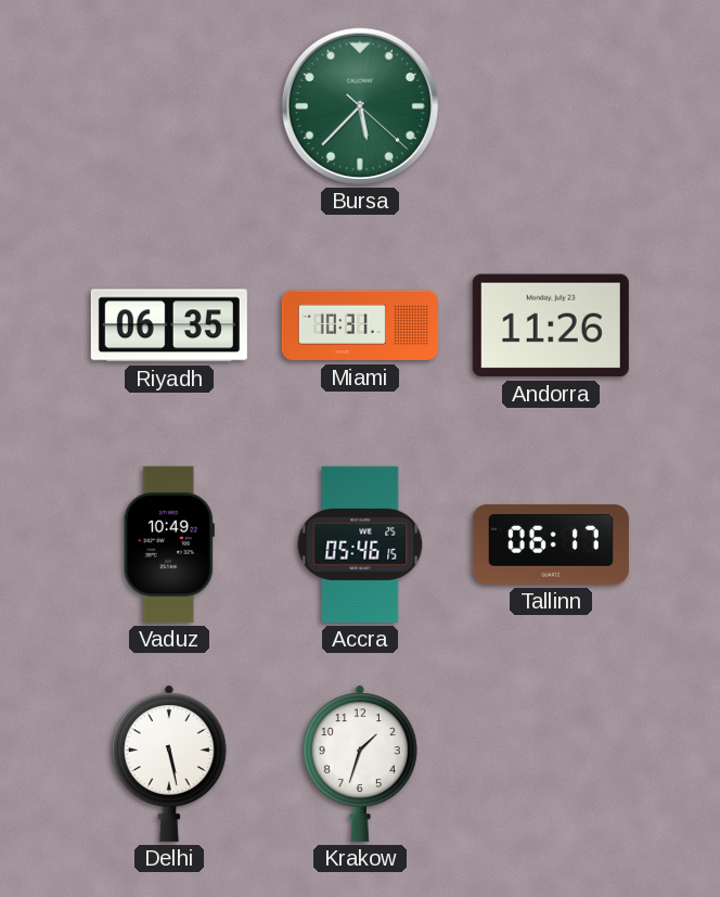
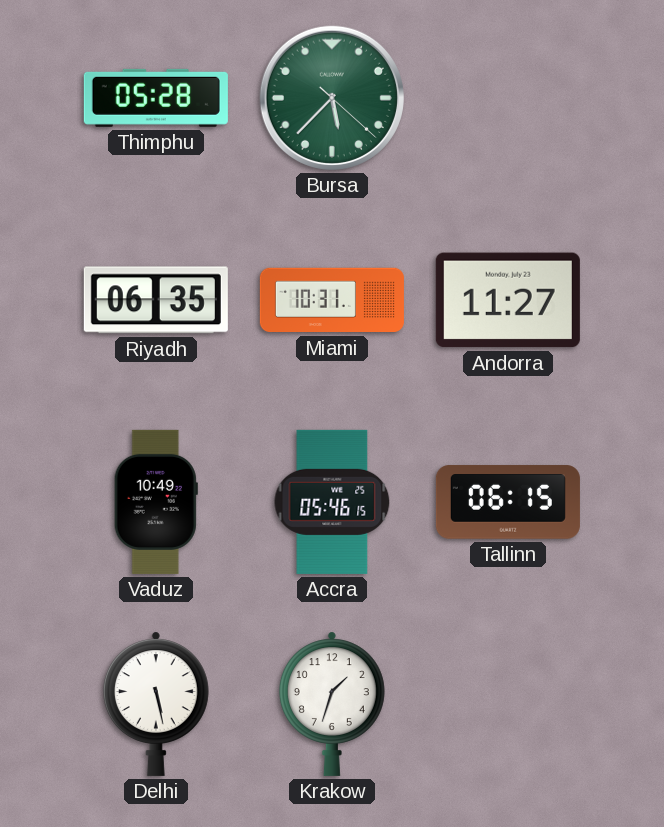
Thimphu: none -> 05:28 (156, 98)
Andorra: 11:26 -> 11:27 (508, 300)
Tallinn: 06:17 -> 06:15 (508, 502)
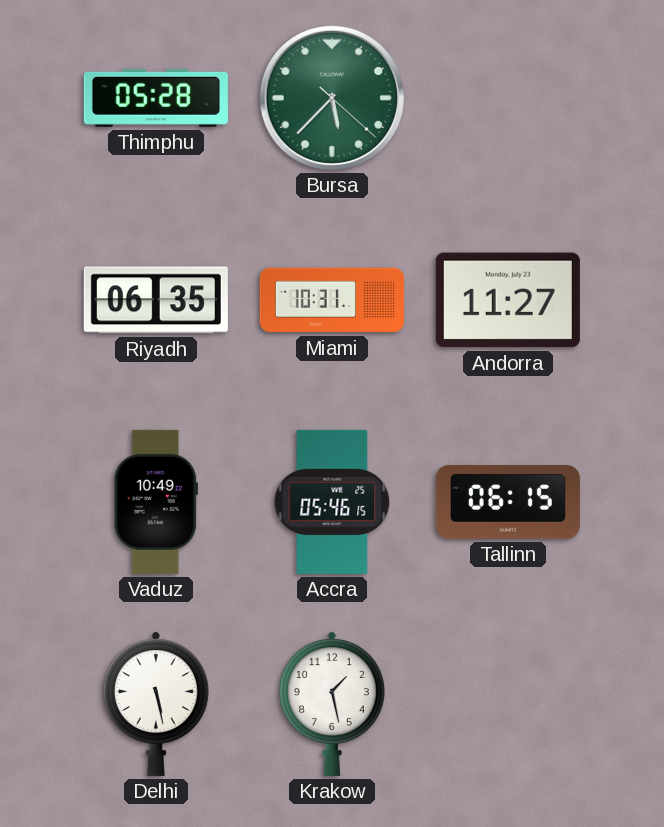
Krakow: 1:33 -> 1:28 (332, 704)
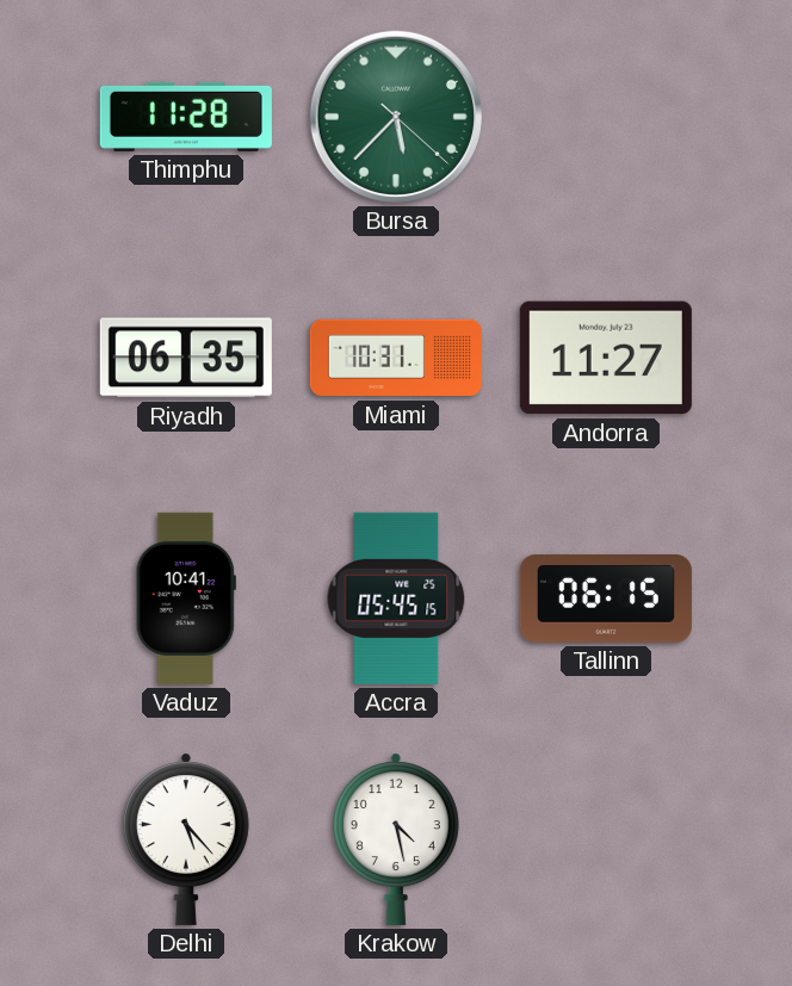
Thimphu: 05:28 -> 11:28 (186, 117)
Vaduz: 10:49 -> 10:41 (186, 599)
Accra: 05:46 -> 05:45 (396, 599)
Delhi: 5:28 -> 5:23 (186, 839)
Krakow: 1:28 -> 4:28 (396, 839)
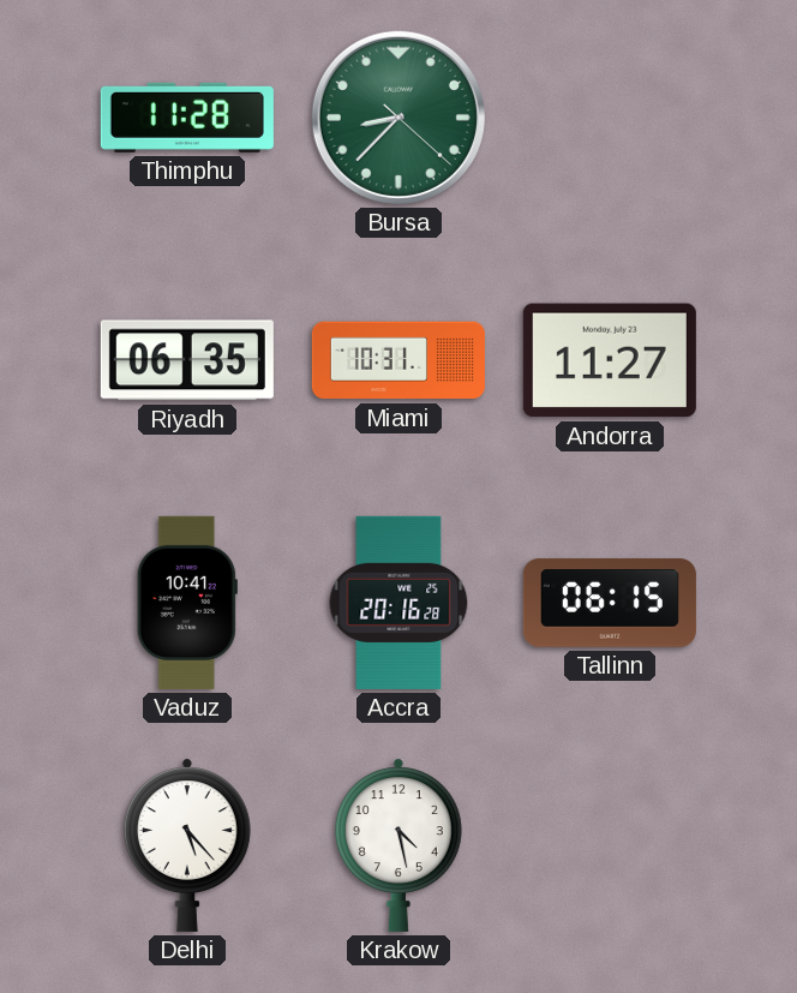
Bursa: 5:37 -> 8:37 (398, 118)
Accra: 05:45 -> 20:16 (398, 603)
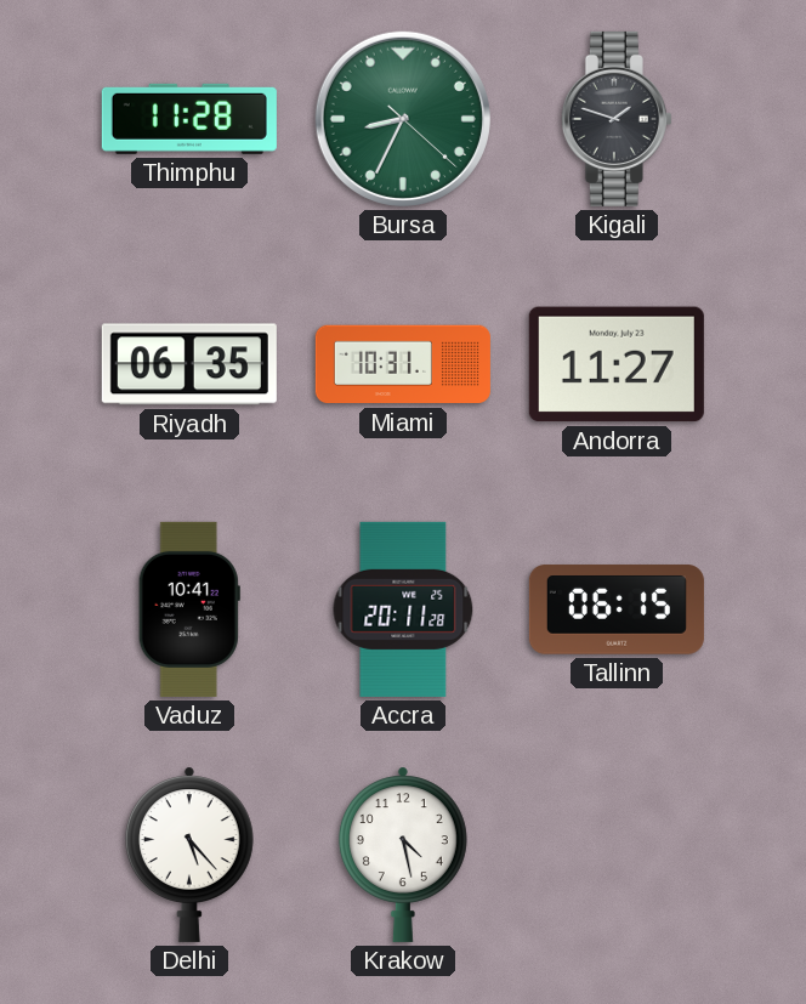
Bursa: 8:37 -> 8:34 (403, 119)
Kigali: none -> 1:48 (617, 119)
Accra: 20:16 -> 20:11 (403, 609)
